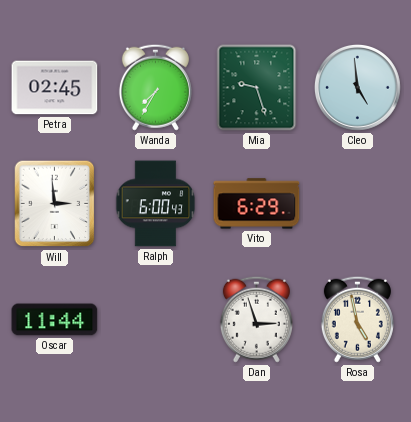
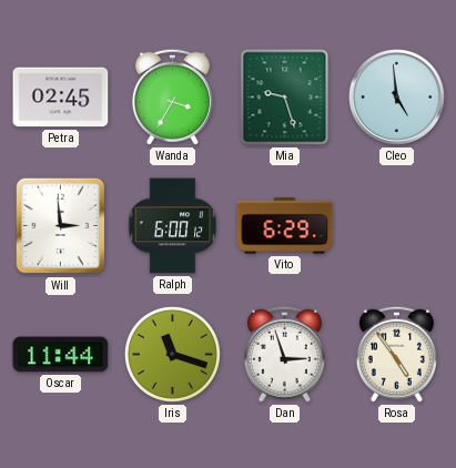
Wanda: 7:35 -> 3:35 (172, 96)
Ralph: 6:00:43 -> 6:00:12 (173, 226)
Iris: none -> 11:18 (172, 354)
Rosa: 4:58 -> 4:54 (396, 354)
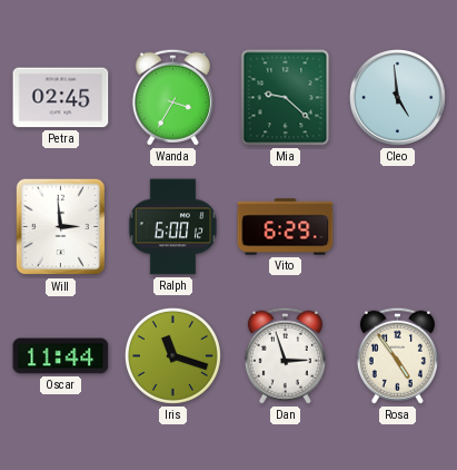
Mia: 9:27 -> 9:22 (286, 98)
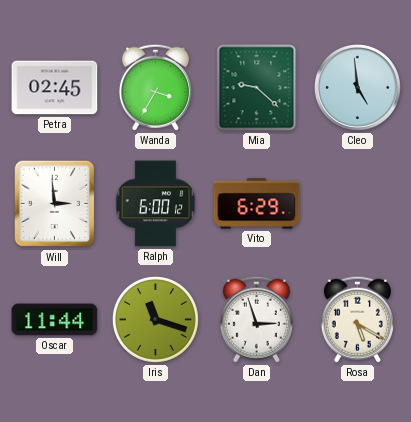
Rosa: 4:54 -> 5:20 (357, 319)
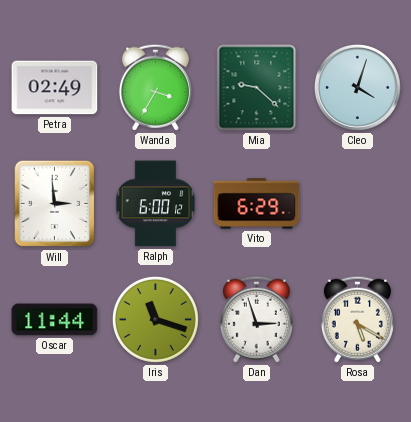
Petra: 02:45 -> 02:49 (55, 88)
Cleo: 4:59 -> 4:03 (357, 87)
